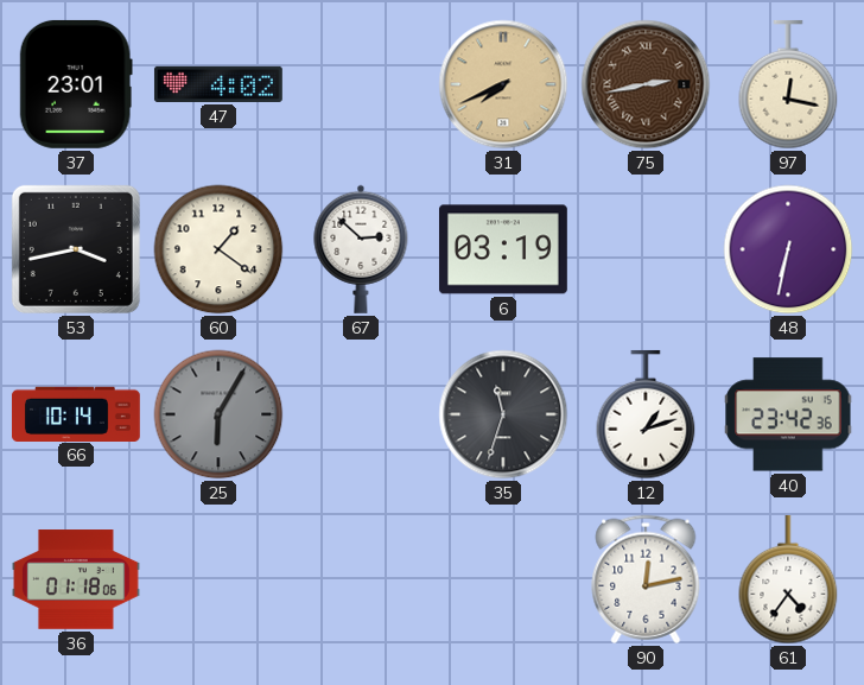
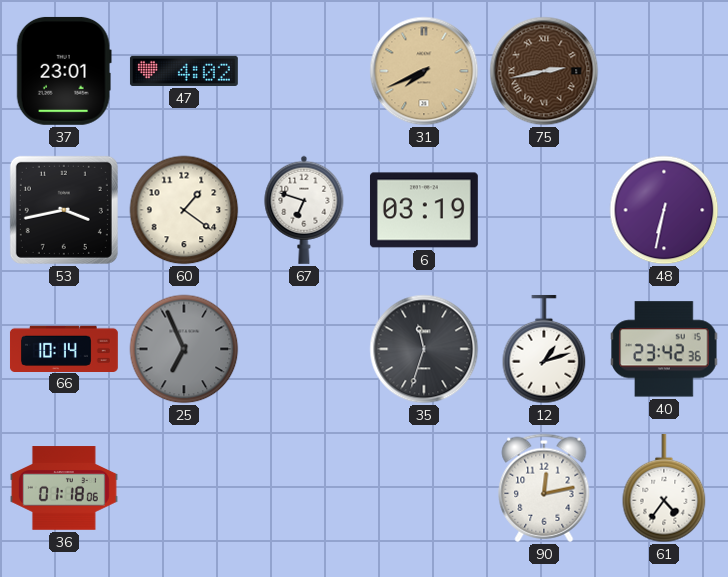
97: 12:17 -> none (788, 84)
67: 2:52 -> 6:48 (304, 210)
25: 6:05 -> 6:56 (184, 349)
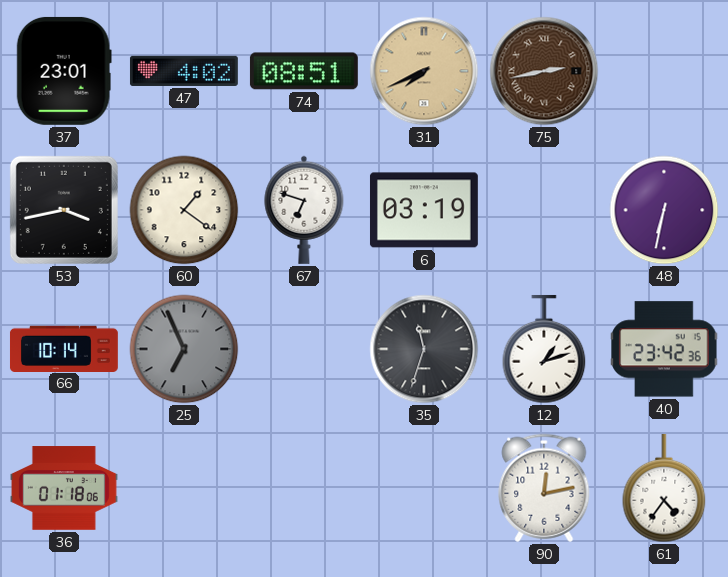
74: none -> 08:51 (304, 71)
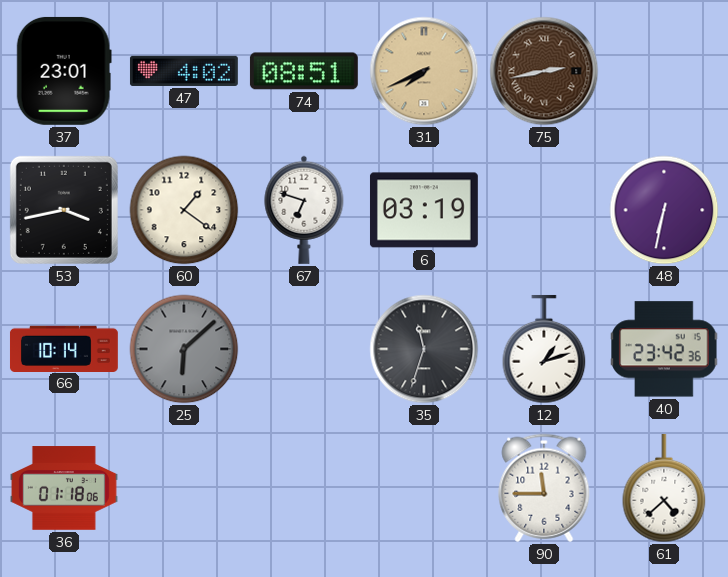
25: 6:56 -> 6:08 (184, 349)
90: 12:13 -> 11:45 (544, 488)
61: 4:36 -> 4:38 (664, 488)
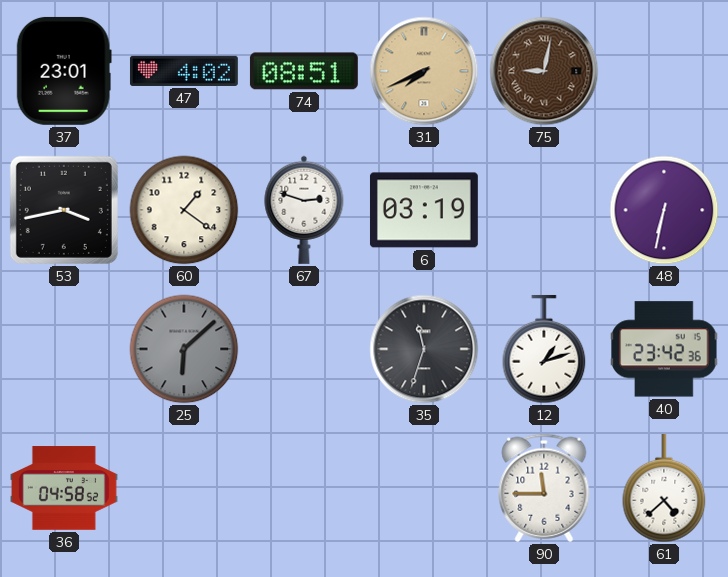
75: 2:43 -> 9:02 (544, 71)
67: 6:48 -> 2:48 (304, 210)
66: 10:14 -> none (64, 348)
36: 01:18 -> 04:58 (65, 488)
